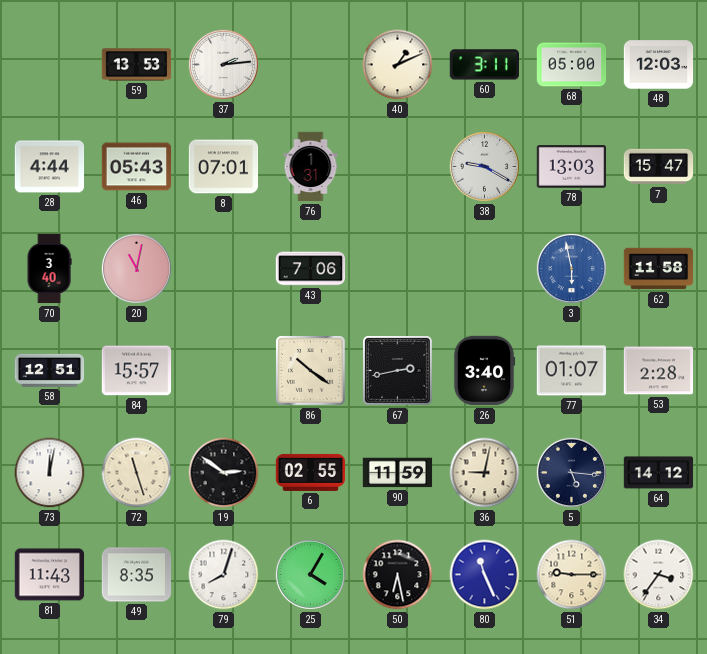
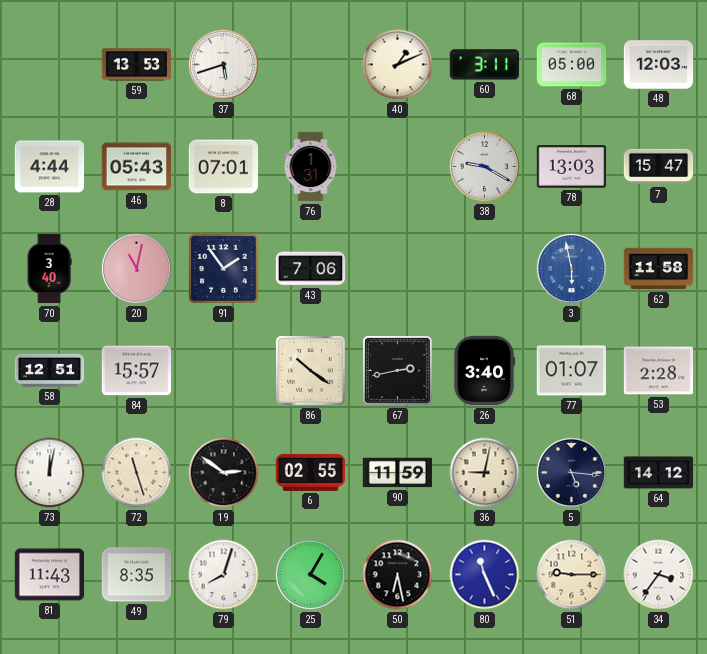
37: 2:14 -> 5:42 (223, 64)
91: none -> 1:54 (224, 269)
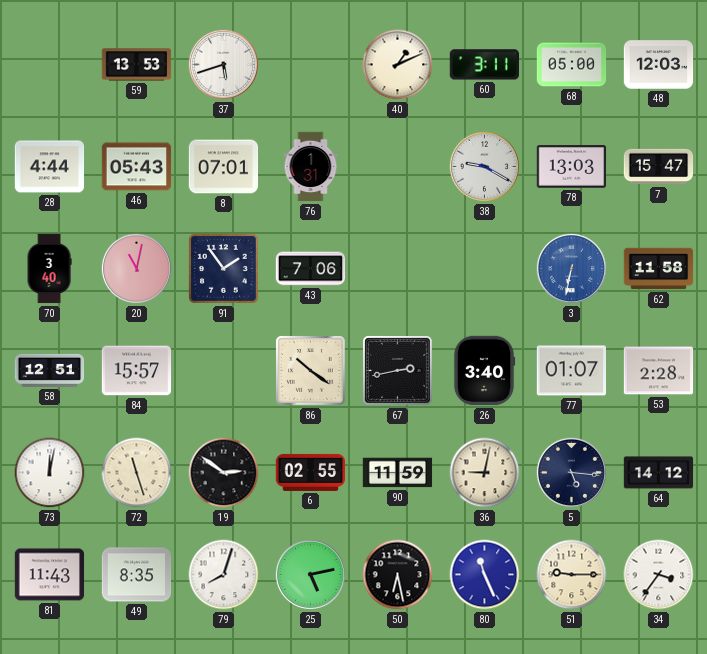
3: 5:58 -> 6:32 (571, 268)
25: 4:05 -> 5:13 (310, 574)
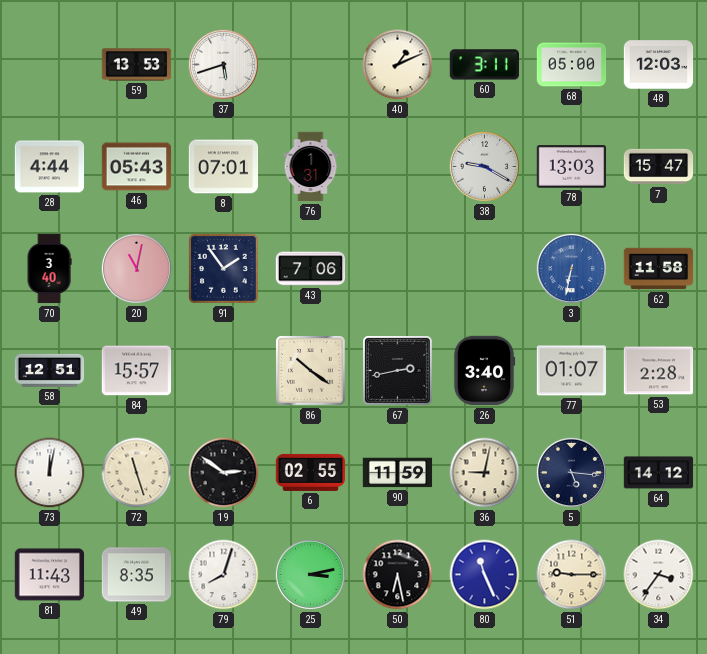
25: 5:13 -> 3:13 (310, 574)
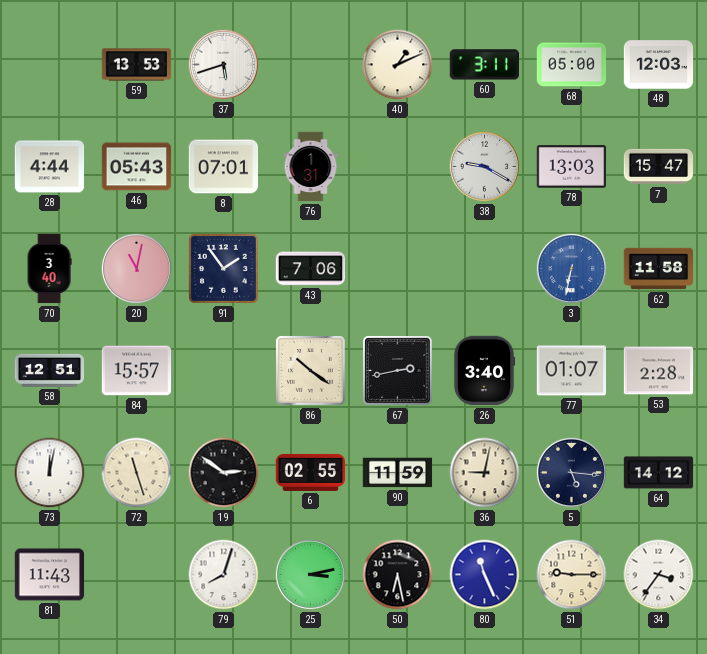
49: 8:35 -> none (137, 575)
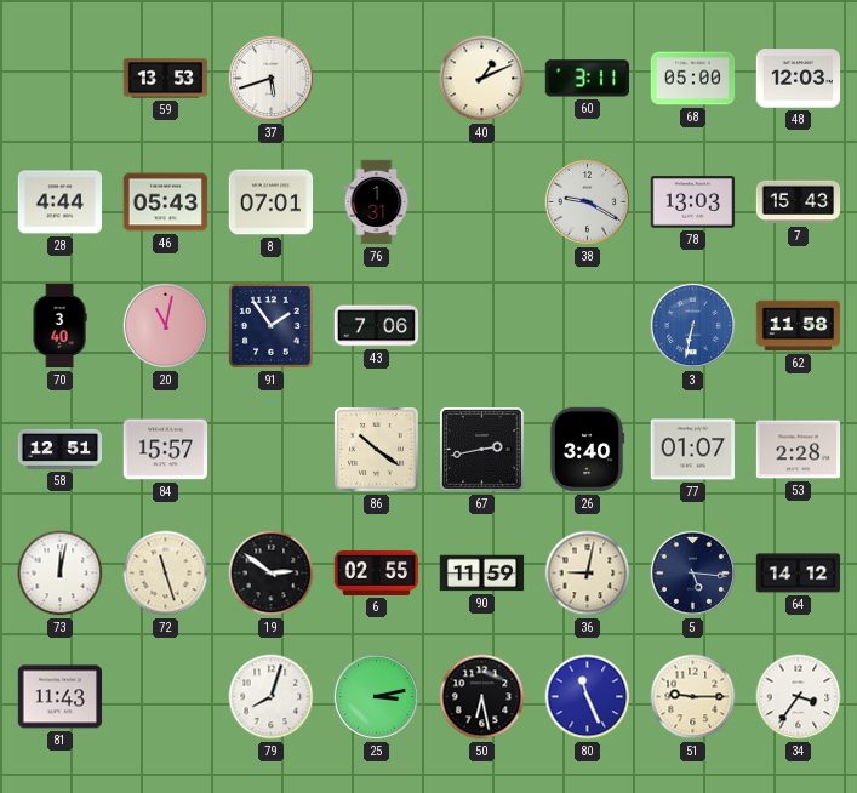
7: 15:47 -> 15:43 (799, 202)
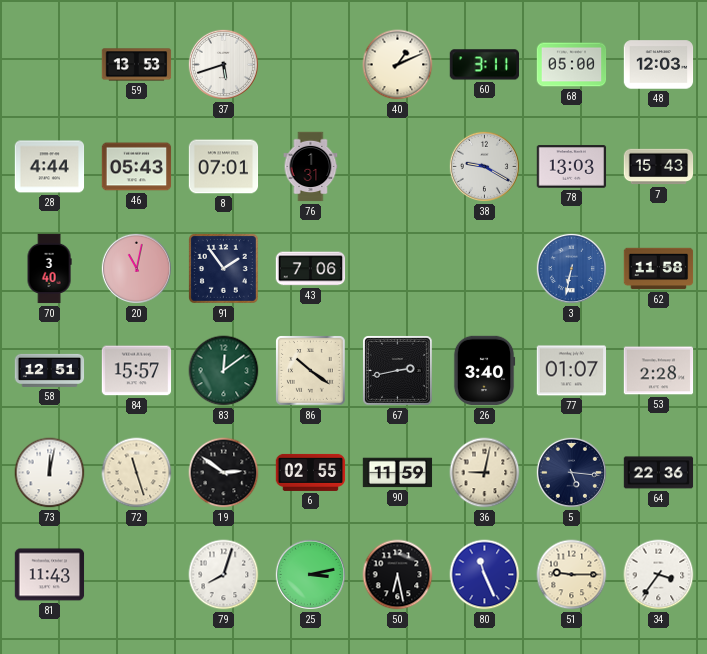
83: none -> 12:09 (224, 371)
64: 14:12 -> 22:36 (659, 473)
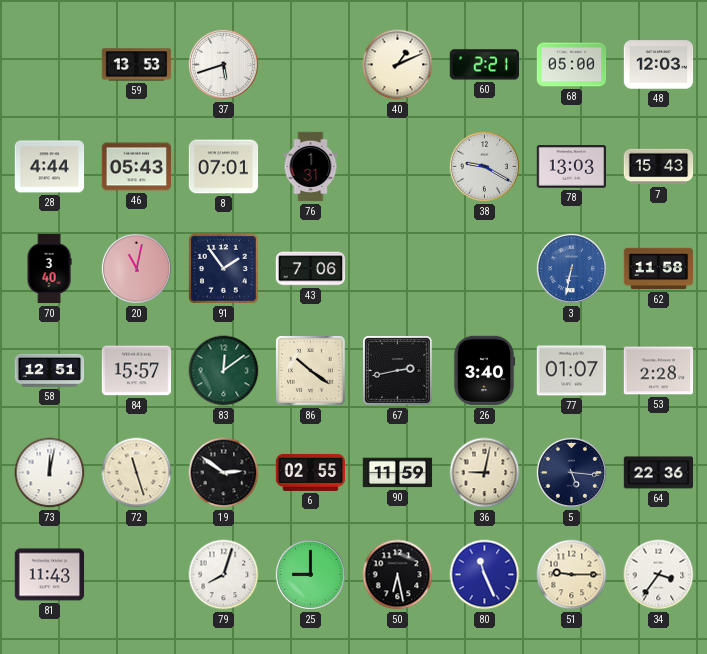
60: 3:11 -> 2:21 (484, 65)
25: 3:13 -> 9:00 (310, 574)
